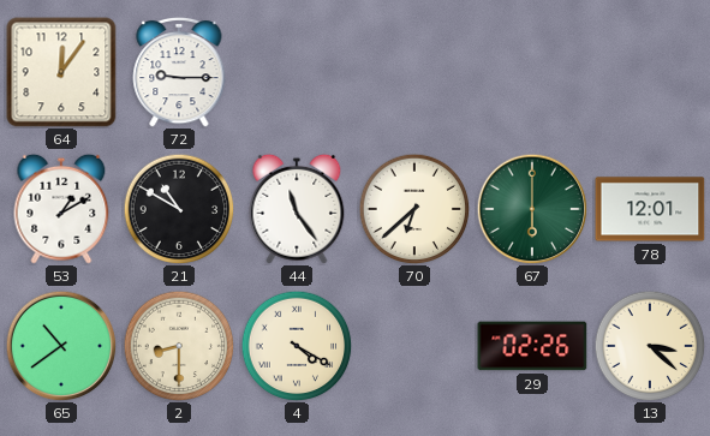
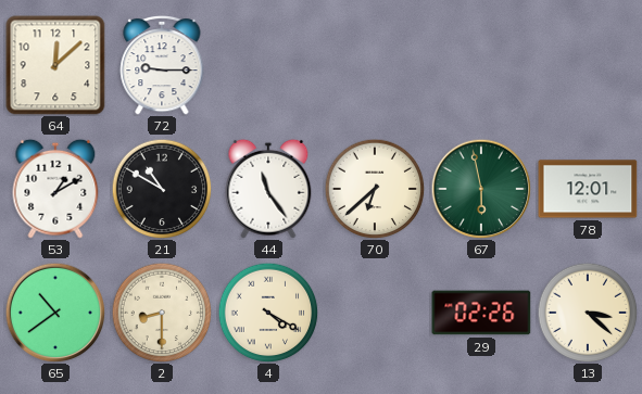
64: 12:06 -> 12:08 (55, 65)
67: 6:00 -> 5:58 (481, 189)
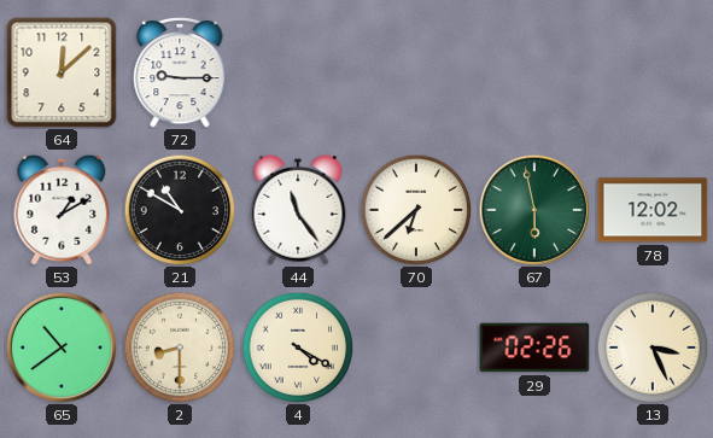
78: 12:01 -> 12:02 (653, 210)
13: 3:22 -> 3:26 (653, 348)
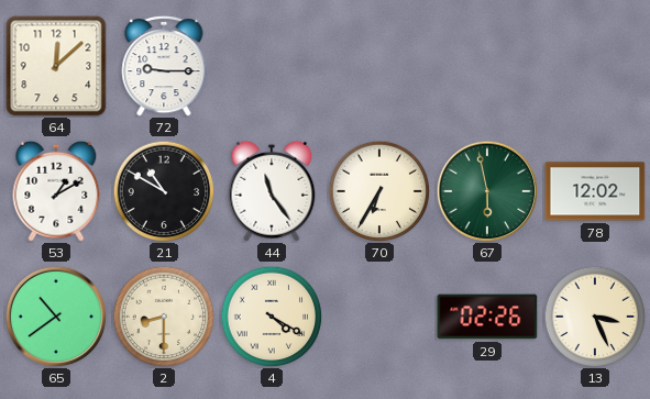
70: 6:38 -> 6:35 (379, 191)
